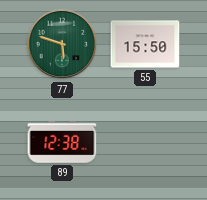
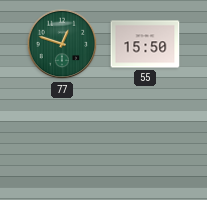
77: 5:48 -> 12:48 (62, 44)
89: 12:38 -> none (62, 142)
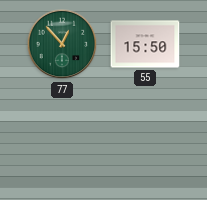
77: 12:48 -> 12:53 (62, 44)
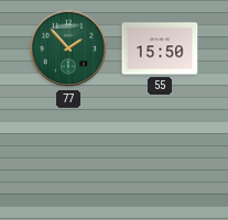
77: 12:53 -> 1:53 (68, 48)
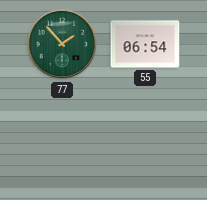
55: 15:50 -> 06:54 (145, 44)
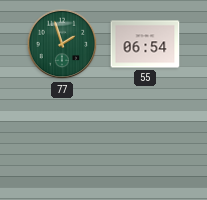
77: 1:53 -> 1:57 (62, 44)
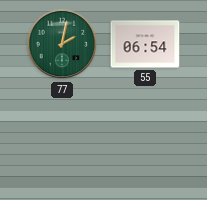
77: 1:57 -> 2:02 (62, 44)
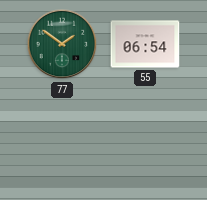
77: 2:02 -> 1:51 (62, 44)
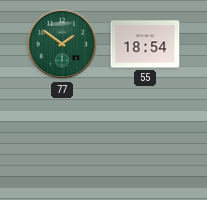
55: 06:54 -> 18:54 (145, 44)
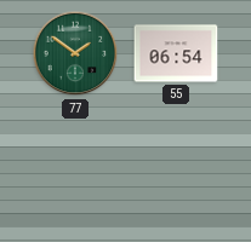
55: 18:54 -> 06:54 (176, 53)
